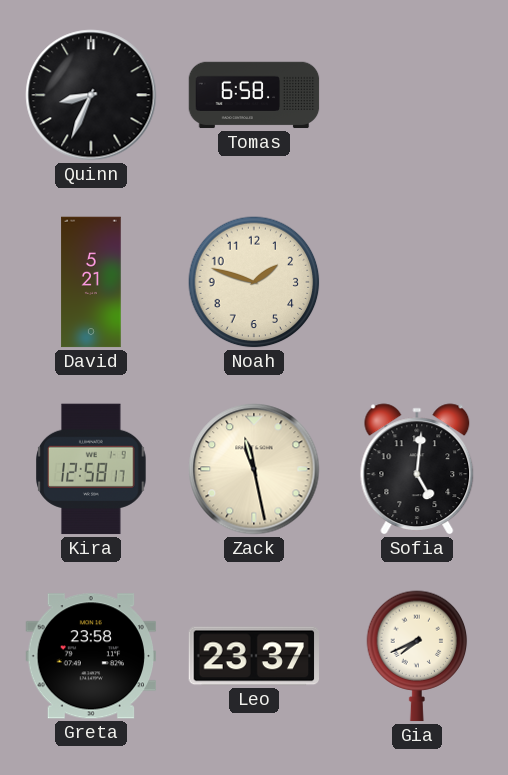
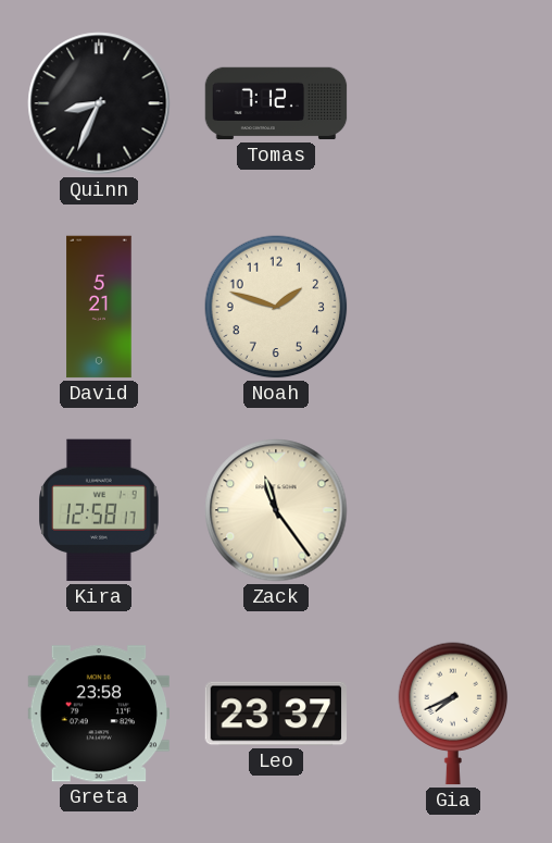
Tomas: 6:58 -> 7:12 (276, 103)
Zack: 11:28 -> 11:24 (276, 510)
Sofia: 5:01 -> none (417, 469)
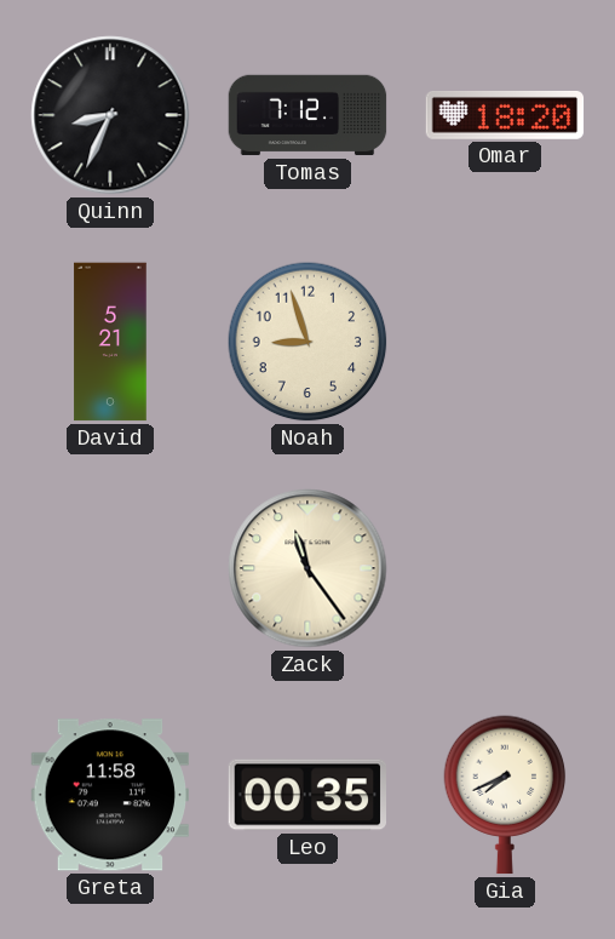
Omar: none -> 18:20 (505, 115)
Noah: 1:48 -> 8:57 (307, 342)
Kira: 12:58 -> none (99, 510)
Greta: 23:58 -> 11:58 (109, 795)
Leo: 23:37 -> 00:35 (307, 795)
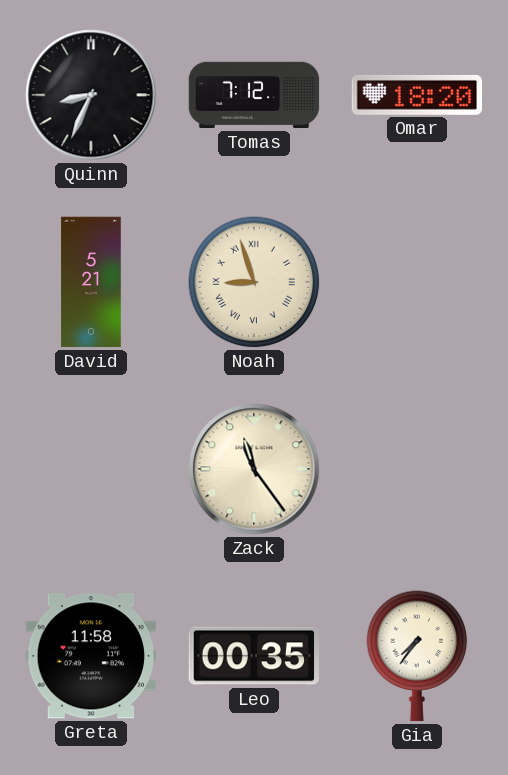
Noah numerals: Arabic -> Roman (254, 282)
Gia: 7:41 -> 7:36 (417, 656)
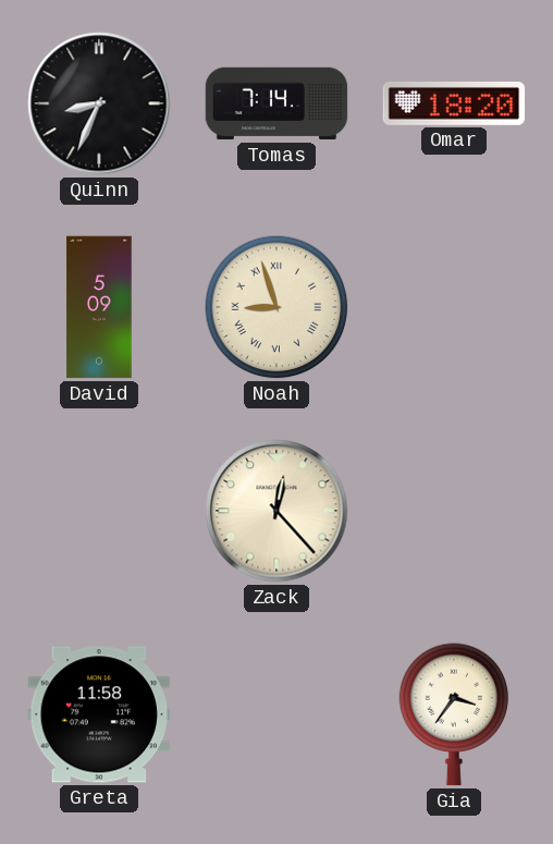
Tomas: 7:12 -> 7:14 (276, 103)
David: 5:21 -> 5:09 (99, 307)
Zack: 11:24 -> 12:23 (276, 511)
Leo: 00:35 -> none (254, 656)
Gia: 7:36 -> 3:36 (454, 714)
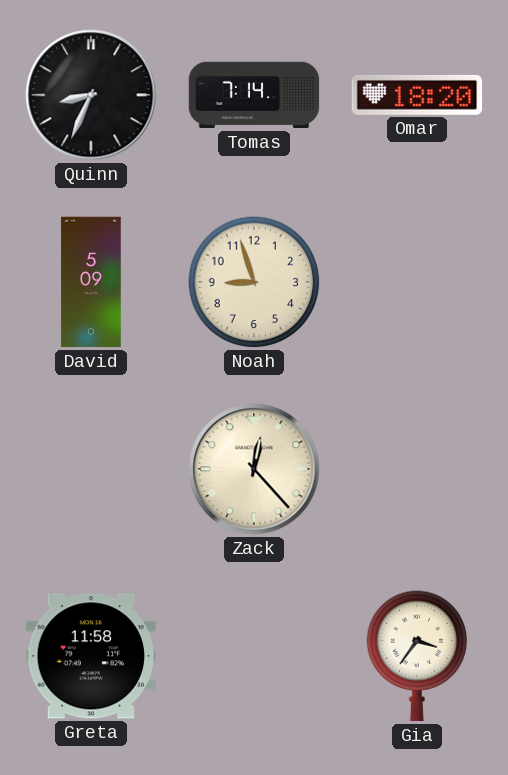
Noah numerals: Roman -> Arabic (254, 282)
